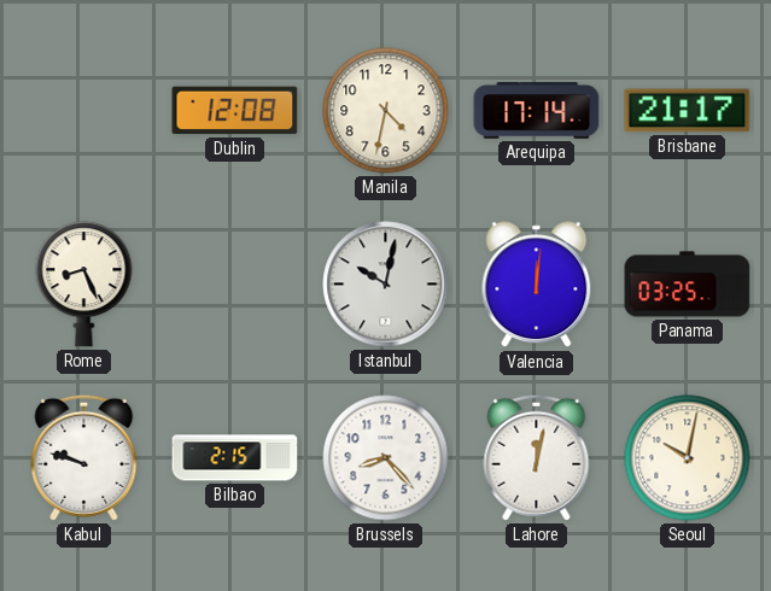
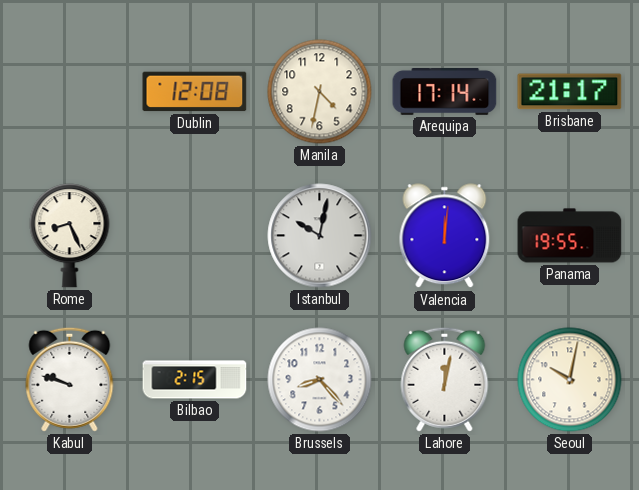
Panama: 03:25 -> 19:55 (570, 236)
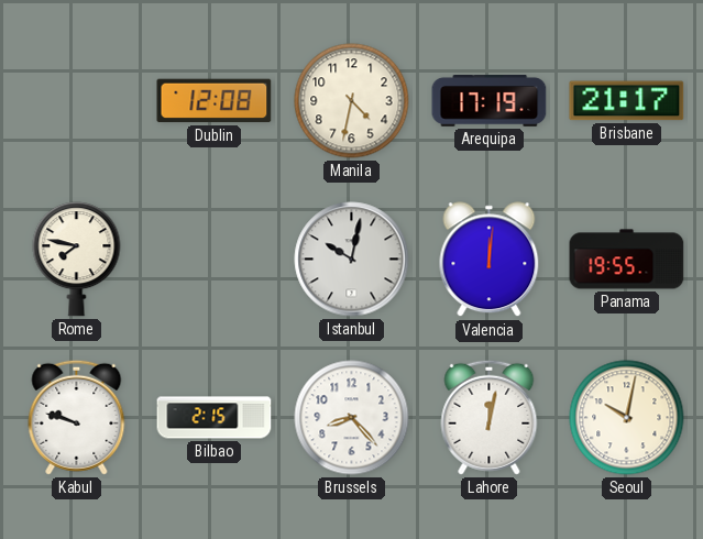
Arequipa: 17:14 -> 17:19 (490, 101)
Rome: 8:26 -> 7:47 (77, 260)
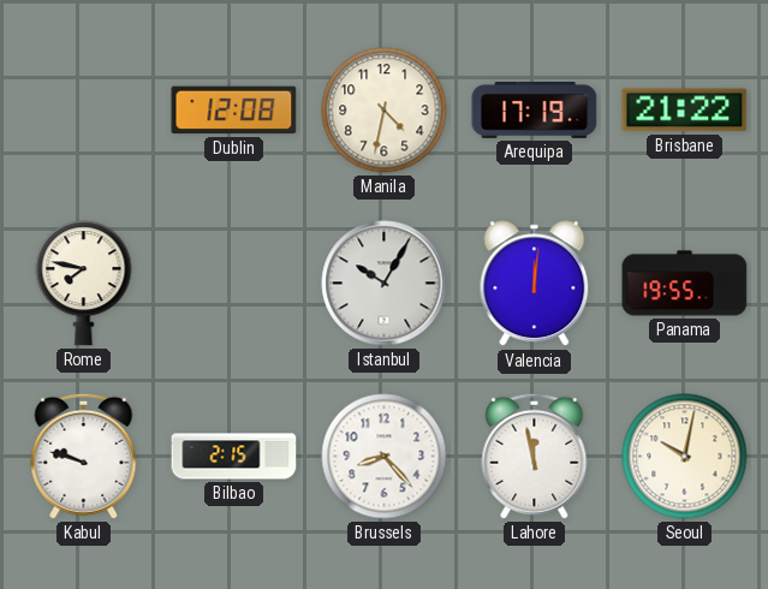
Brisbane: 21:17 -> 21:22 (685, 111)
Istanbul: 10:02 -> 10:05 (385, 284)
Lahore: 12:02 -> 11:58 (535, 456)
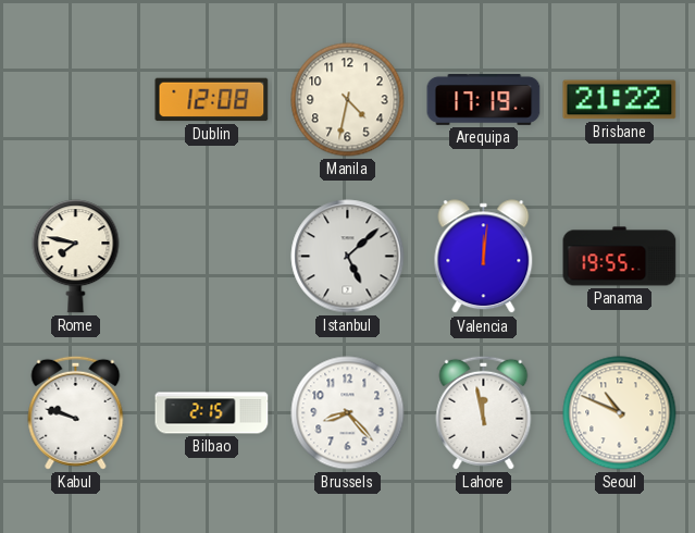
Istanbul: 10:05 -> 5:08 (348, 257)
Seoul: 10:02 -> 10:49 (620, 413)
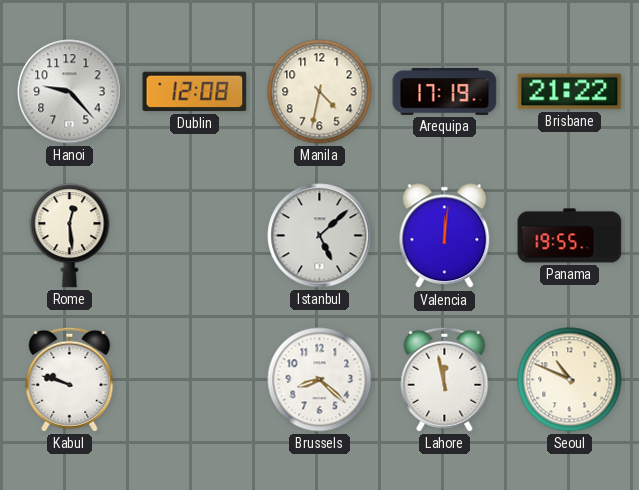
Hanoi: none -> 9:23 (70, 92)
Rome: 7:47 -> 12:29 (70, 236)
Bilbao: 2:15 -> none (212, 413)
Brussels: 8:23 -> 8:22 (320, 380)
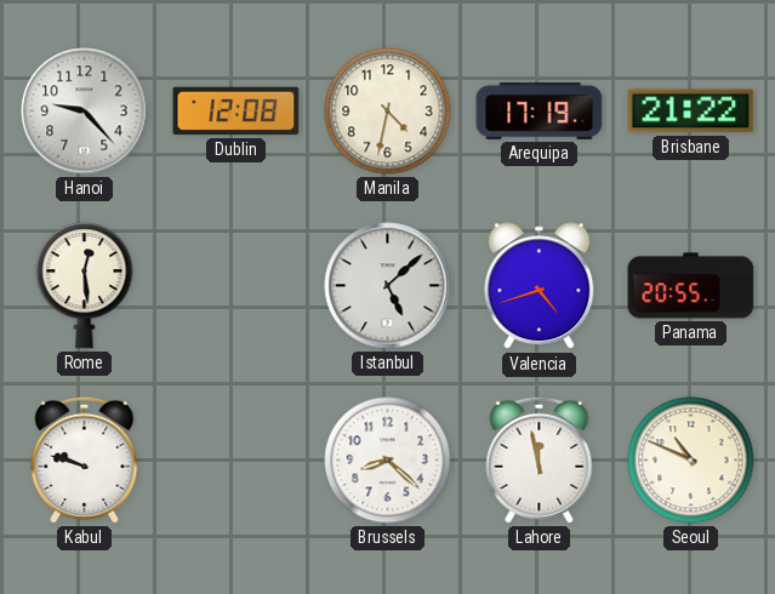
Valencia: 12:01 -> 4:42 (540, 286)
Panama: 19:55 -> 20:55 (691, 286)
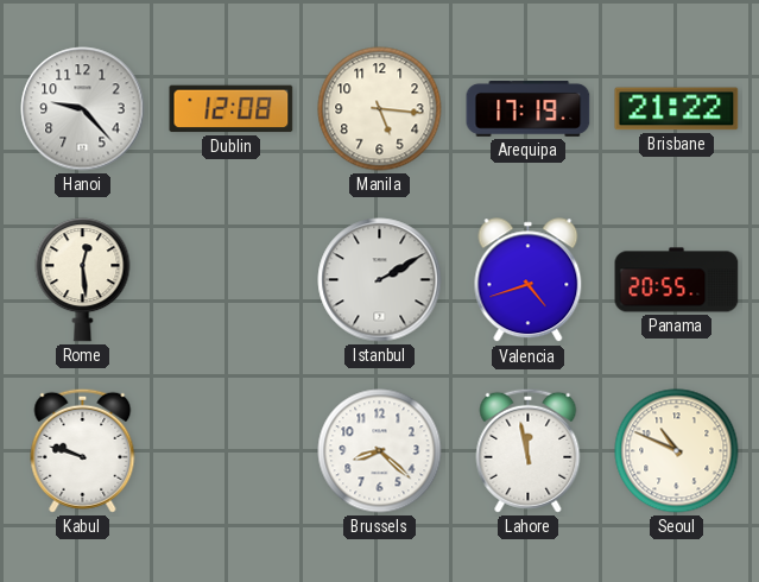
Manila: 4:32 -> 5:16 (380, 109)
Istanbul: 5:08 -> 2:10 (380, 280)
